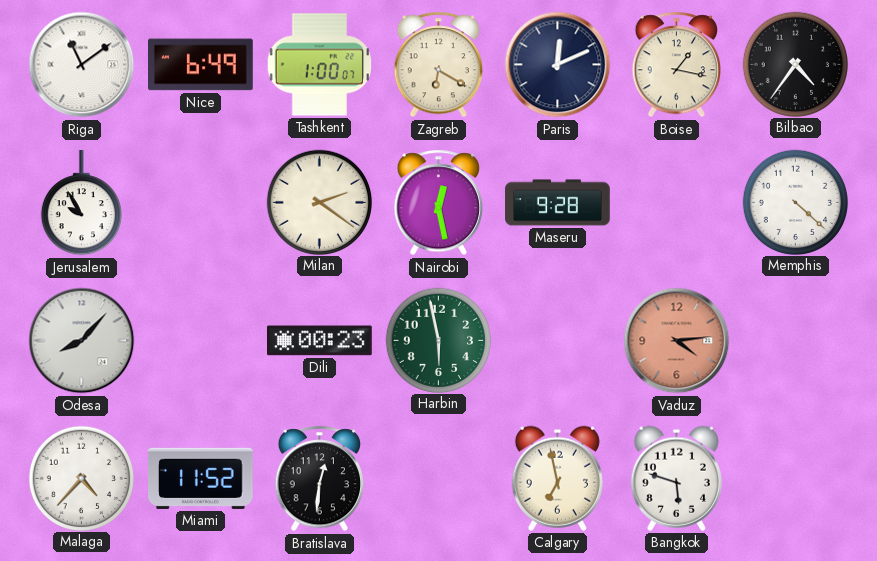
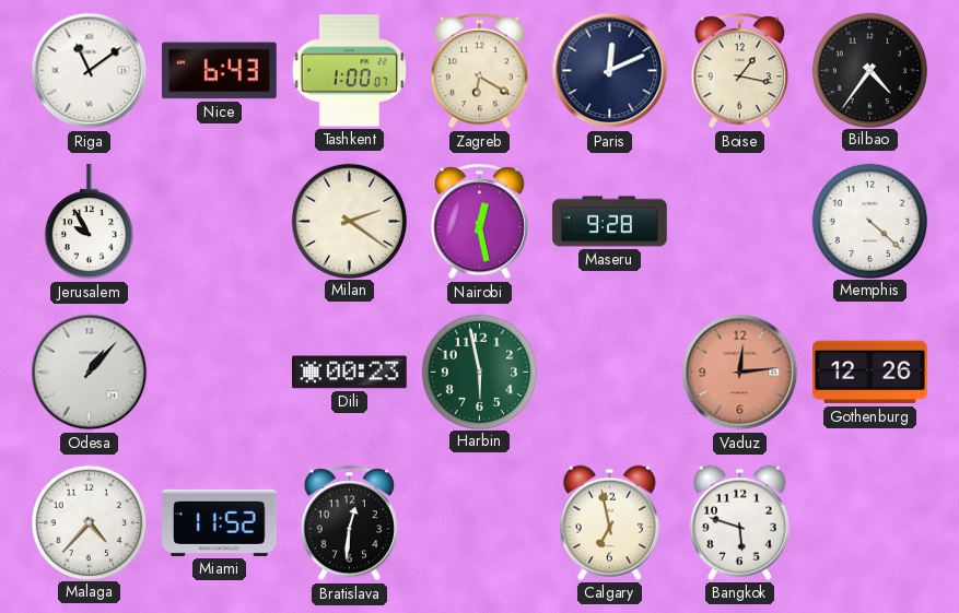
Nice: 6:49 -> 6:43 (220, 71)
Odesa: 8:07 -> 1:07 (90, 373)
Vaduz: 4:14 -> 12:14 (740, 373)
Gothenburg: none -> 12:26 (870, 373)
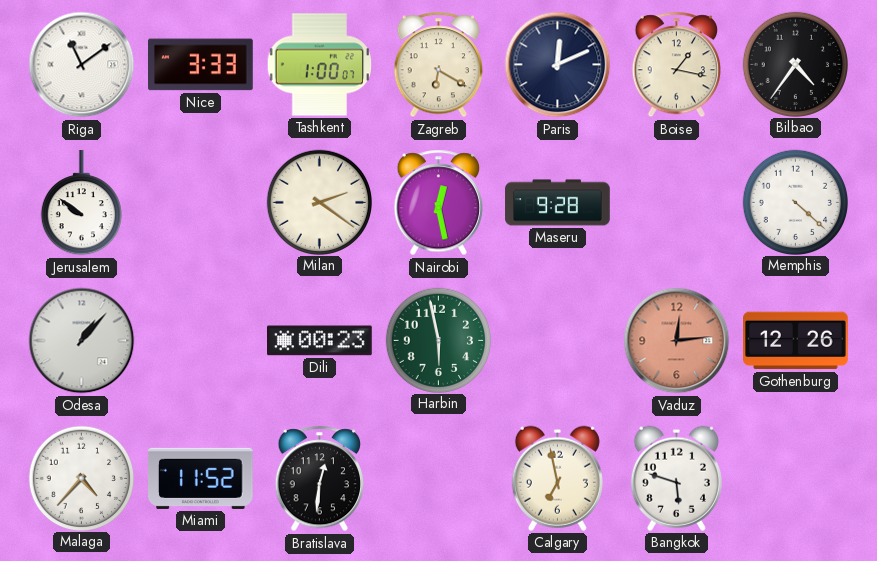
Nice: 6:43 -> 3:33 (201, 65)
Jerusalem: 9:55 -> 9:51 (81, 203)
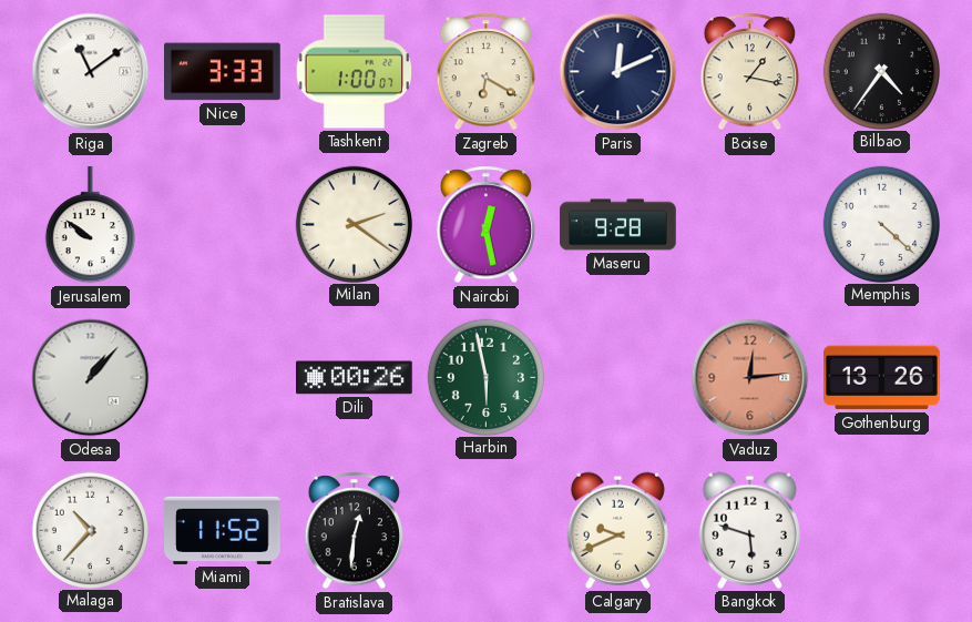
Dili: 00:23 -> 00:26 (355, 378)
Gothenburg: 12:26 -> 13:26 (882, 378)
Malaga: 4:37 -> 10:37 (90, 530)
Calgary: 6:58 -> 9:41 (617, 530)
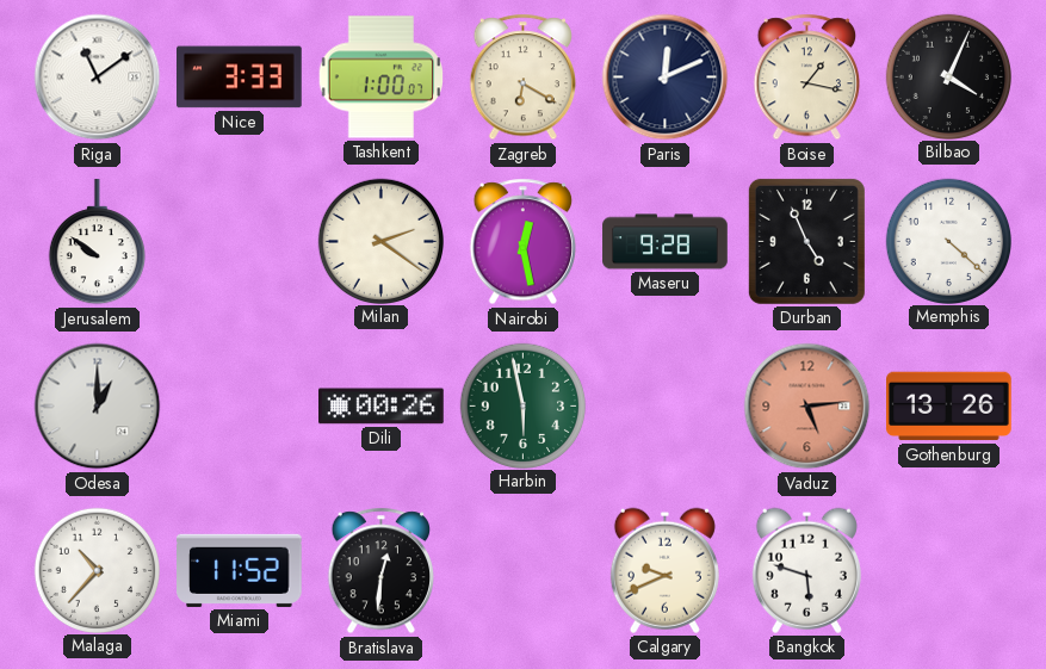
Bilbao: 4:36 -> 4:04 (948, 76)
Durban: none -> 4:56 (806, 241)
Odesa: 1:07 -> 1:00 (98, 407)
Vaduz: 12:14 -> 5:14 (807, 407)
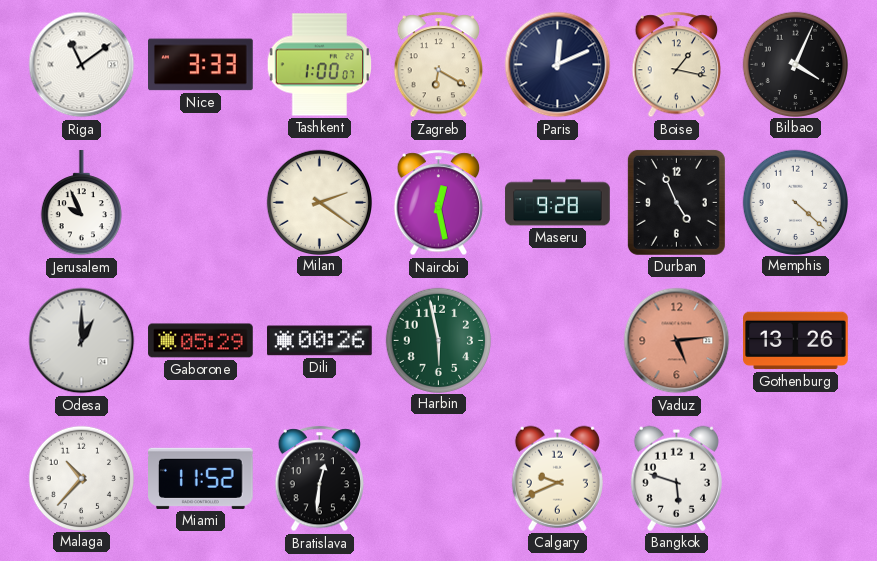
Jerusalem: 9:51 -> 9:56 (81, 203)
Gaborone: none -> 05:29 (201, 341)
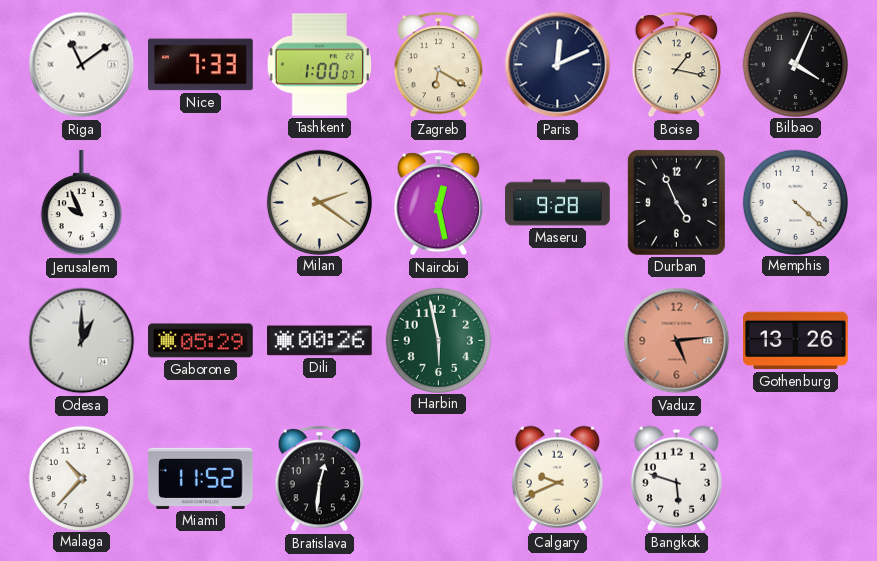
Nice: 3:33 -> 7:33 (201, 65)
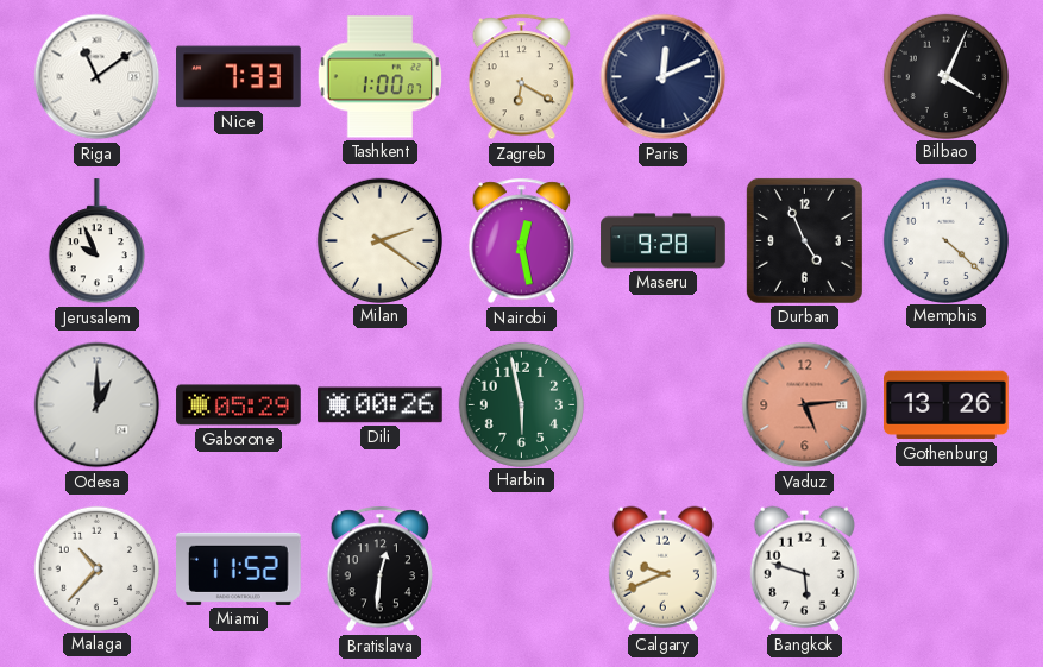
Boise: 1:17 -> none (676, 65)
